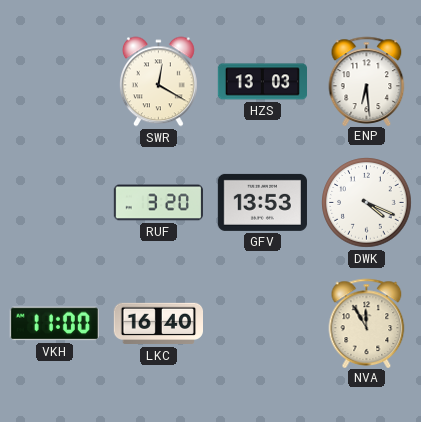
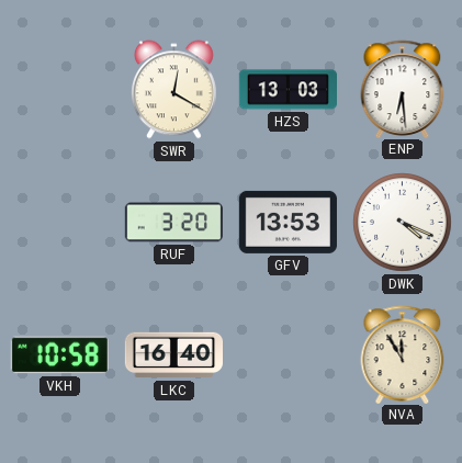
VKH: 11:00 -> 10:58 (59, 355)
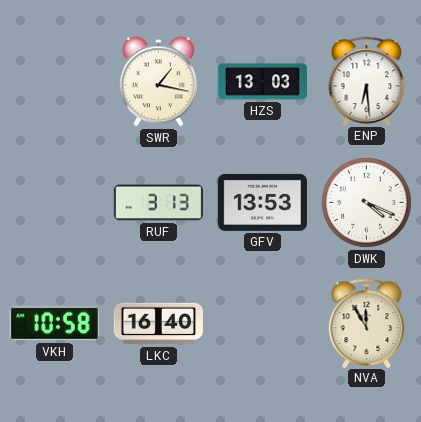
SWR: 12:20 -> 1:17 (158, 82)
RUF: 3:20 -> 3:13 (158, 203)
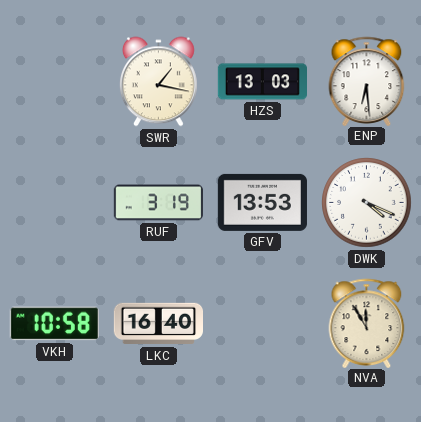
RUF: 3:13 -> 3:19 (158, 203)
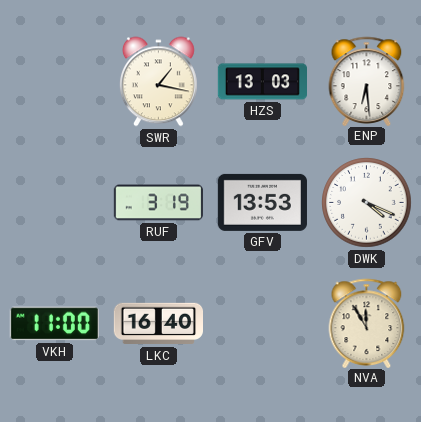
VKH: 10:58 -> 11:00 (54, 324)
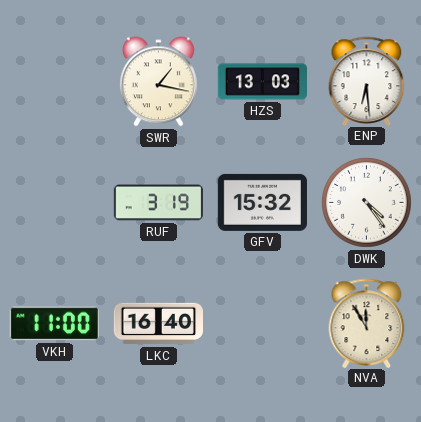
GFV: 13:53 -> 15:32 (262, 202)
DWK: 4:19 -> 4:24 (367, 203)
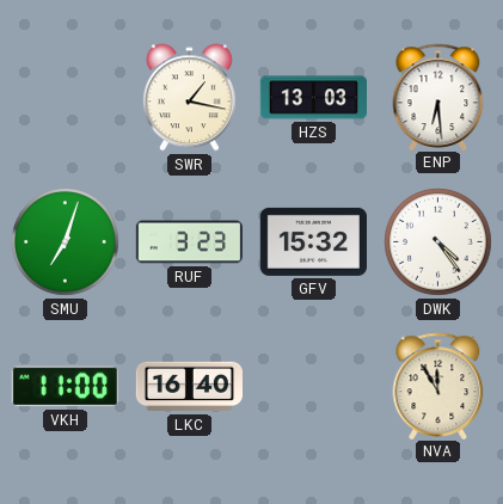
SMU: none -> 7:03 (66, 242)
RUF: 3:19 -> 3:23 (189, 242)
